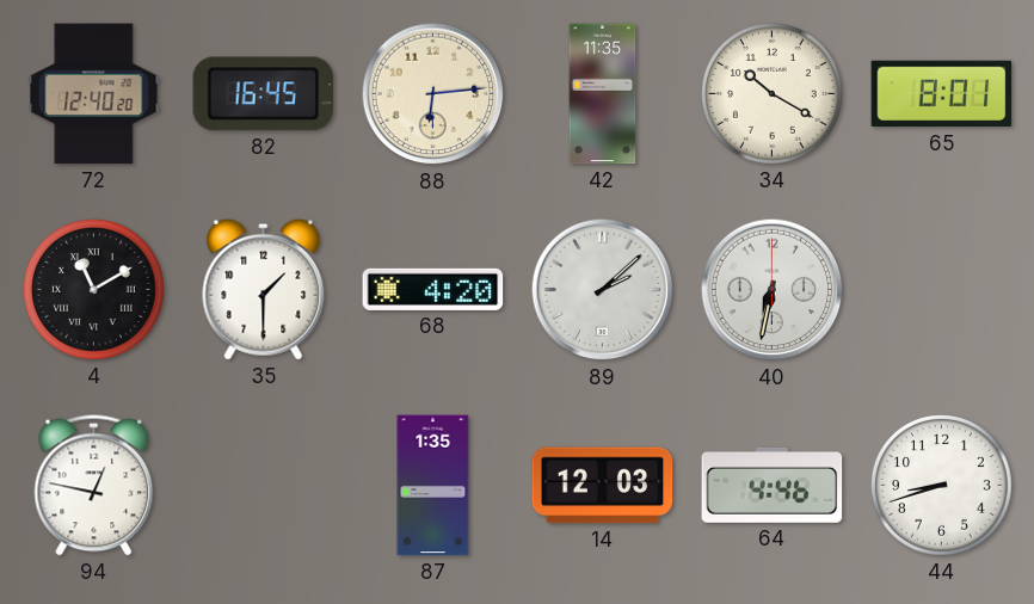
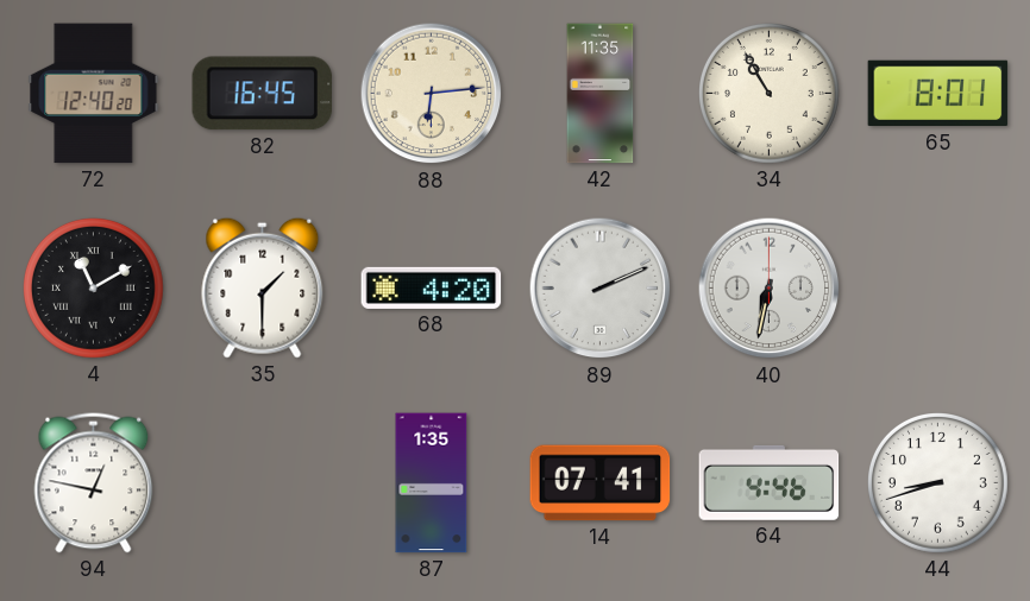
34: 10:20 -> 10:55 (770, 94)
89: 2:08 -> 2:11 (601, 289)
14: 12:03 -> 07:41 (601, 483)
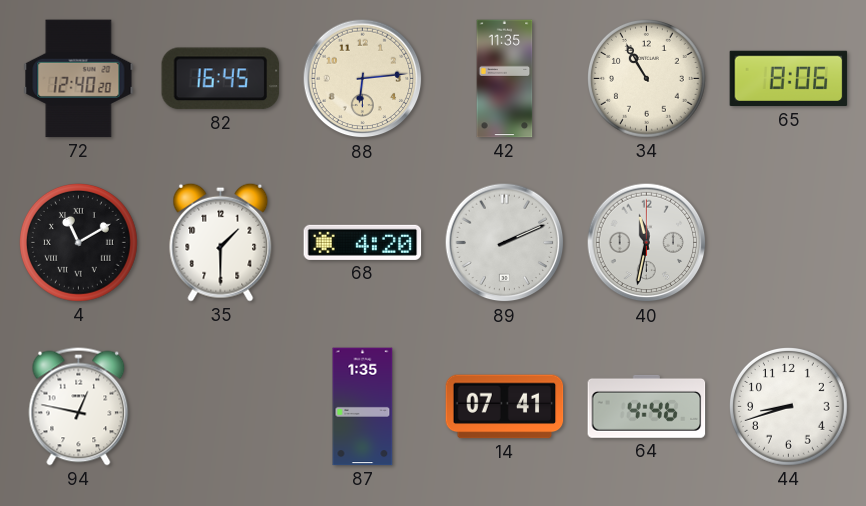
65: 8:01 -> 8:06 (789, 79)
40: 6:32 -> 11:32 (647, 243)
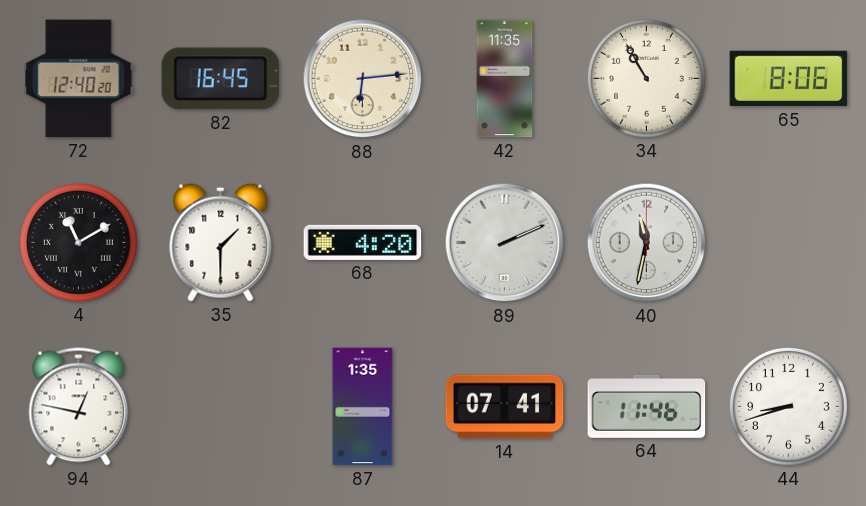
64: 4:46 -> 11:46 (647, 406)
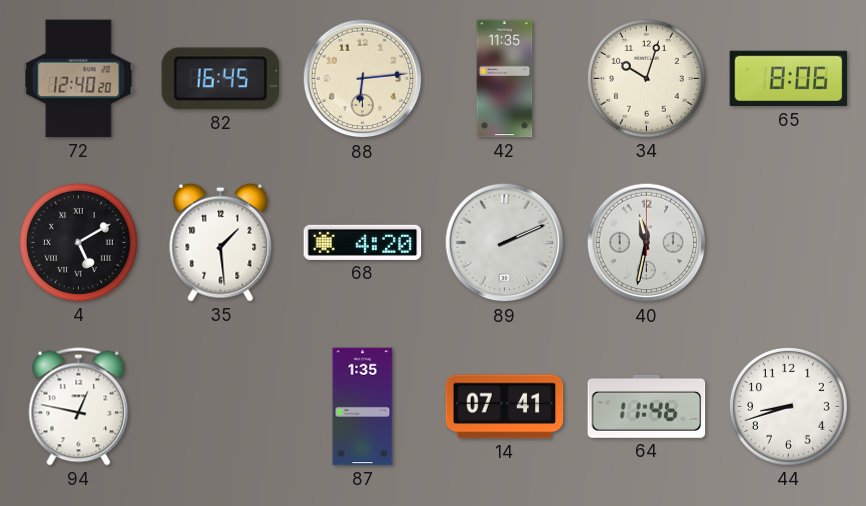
34: 10:55 -> 10:03 (647, 79)
4: 11:10 -> 5:10 (79, 243)
35: 1:30 -> 1:29 (221, 242)
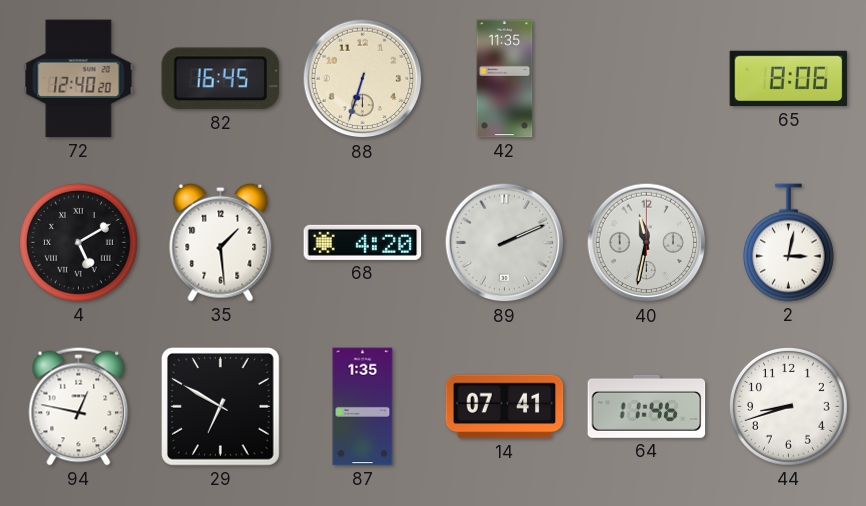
88: 6:14 -> 6:33 (363, 79)
34: 10:03 -> none (647, 79)
2: none -> 3:02 (788, 243)
29: none -> 6:50 (221, 407)
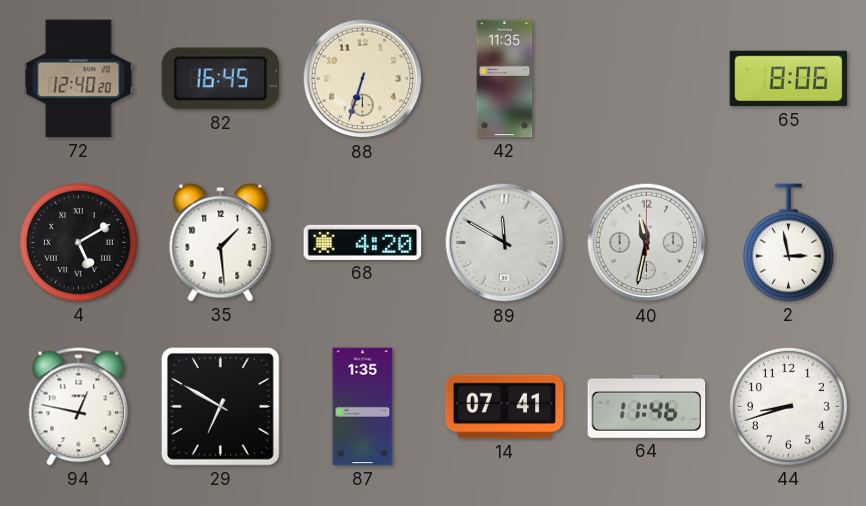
89: 2:11 -> 11:50 (505, 243)
2: 3:02 -> 2:58 (788, 243)
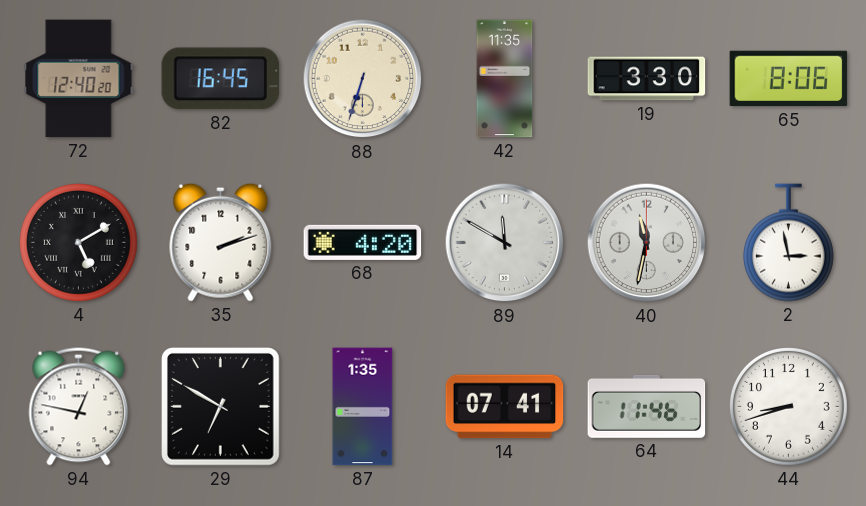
19: none -> 3:30 (647, 79)
35: 1:29 -> 2:12 (221, 242)
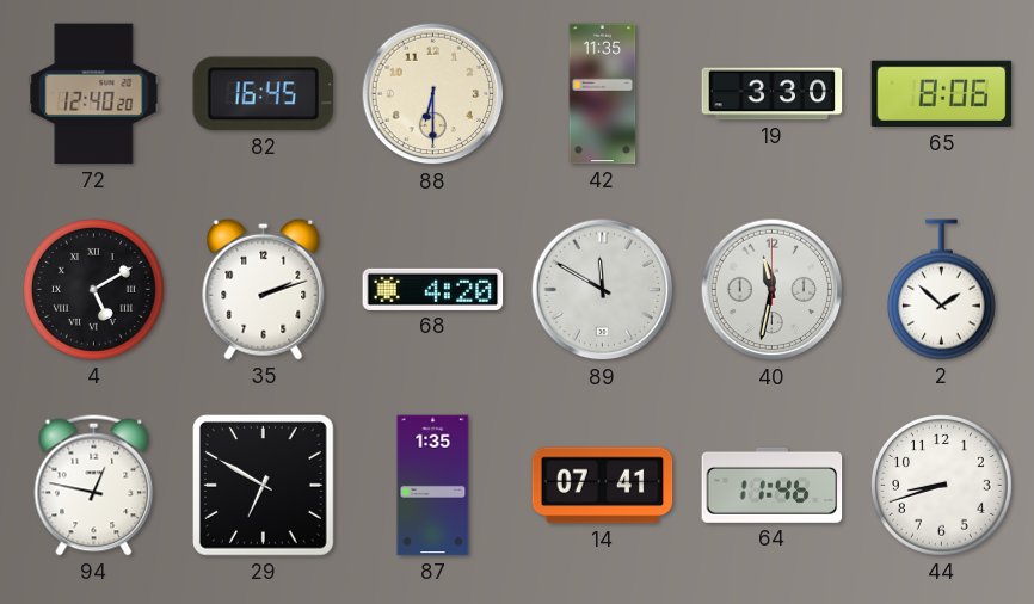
88: 6:33 -> 6:30 (433, 94)
2: 2:58 -> 1:52 (941, 290)
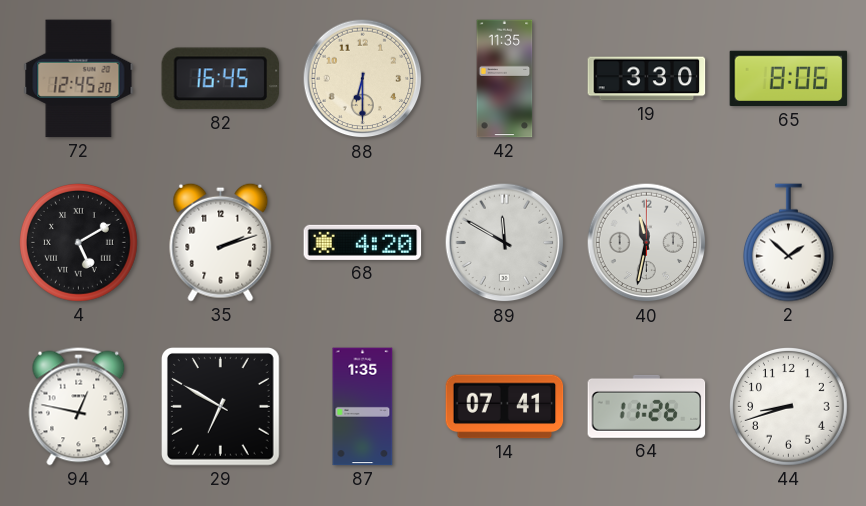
72: 12:40 -> 12:45 (79, 79)
64: 11:46 -> 11:26 (647, 406)
